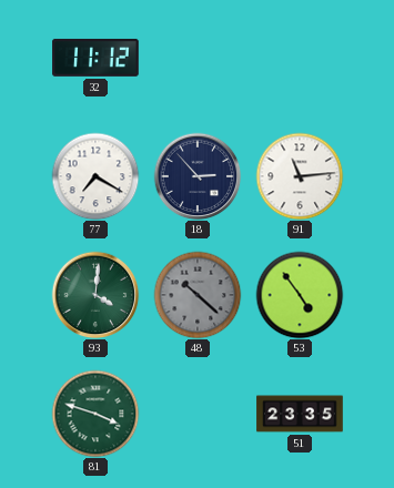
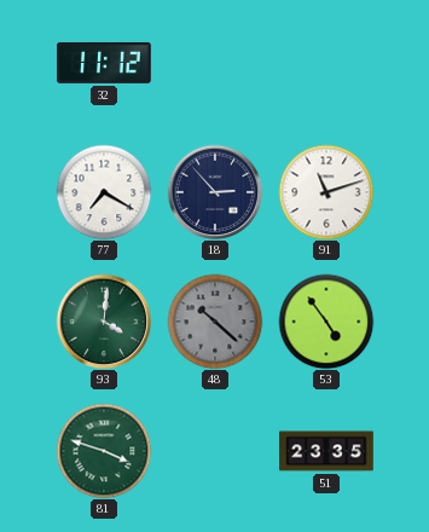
91: 11:14 -> 11:12 (326, 192)
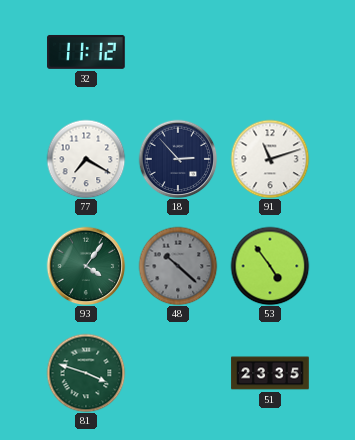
93: 4:01 -> 4:06 (86, 266)
